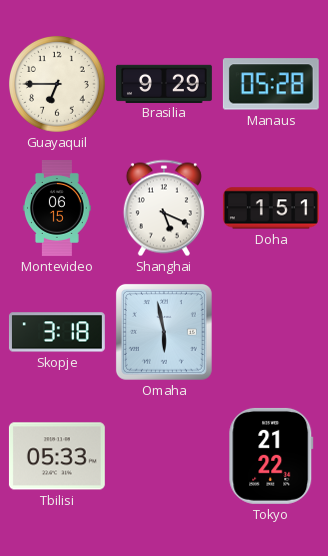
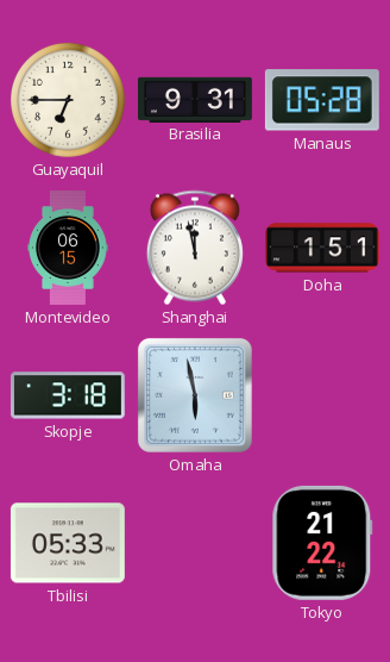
Brasilia: 9:29 -> 9:31 (195, 99)
Shanghai: 5:19 -> 11:58 (195, 248)
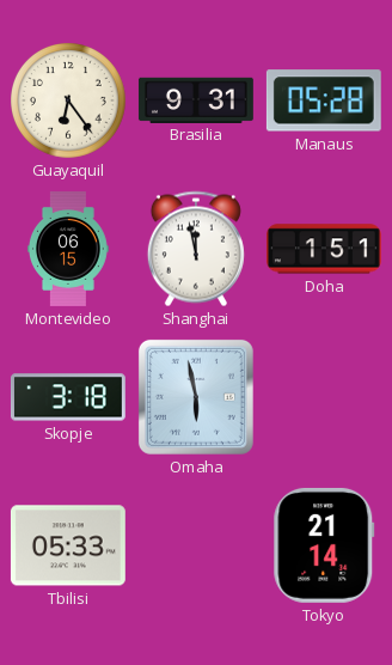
Guayaquil: 6:45 -> 6:24 (69, 102)
Tokyo: 21:22 -> 21:14 (324, 545)
